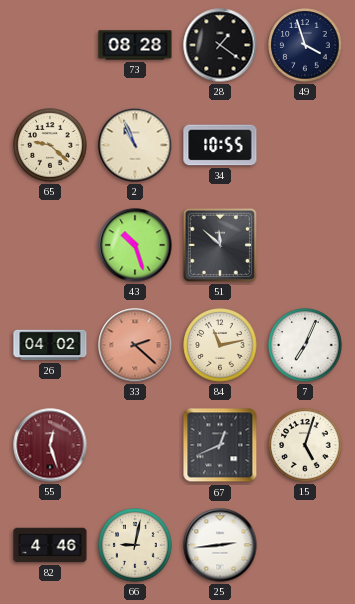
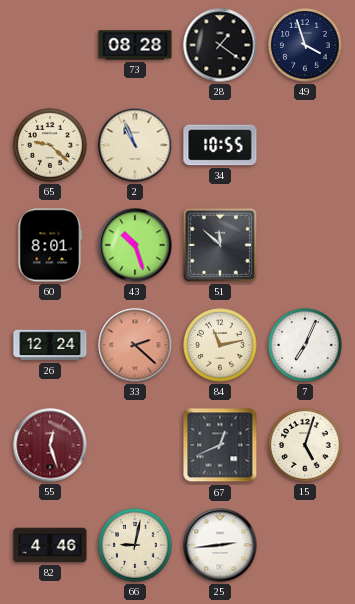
60: none -> 8:01 (50, 245)
26: 04:02 -> 12:24 (50, 345)
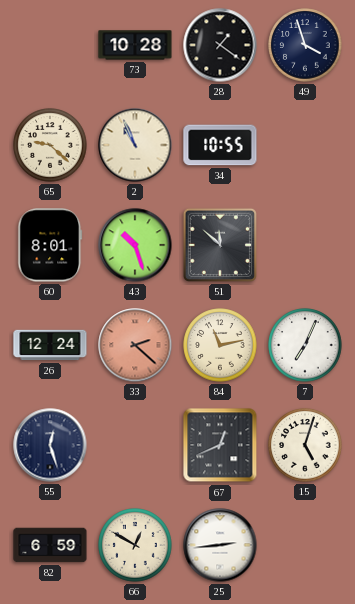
73: 08:28 -> 10:28 (135, 45)
55 dial: burgundy -> navy (50, 445)
82: 4:46 -> 6:59 (50, 545)
66: 9:02 -> 12:50 (135, 545)
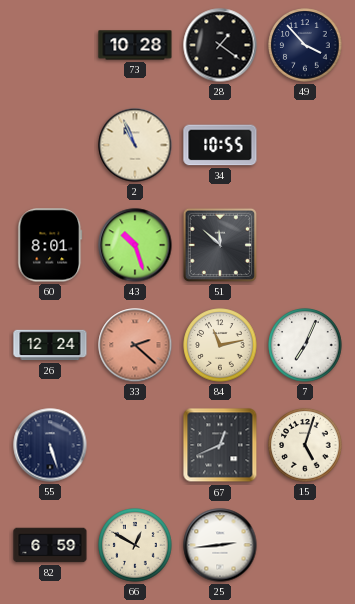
49: 3:57 -> 3:53 (305, 45)
65: 9:22 -> none (50, 145)
55: 12:27 -> 5:27 (50, 445)
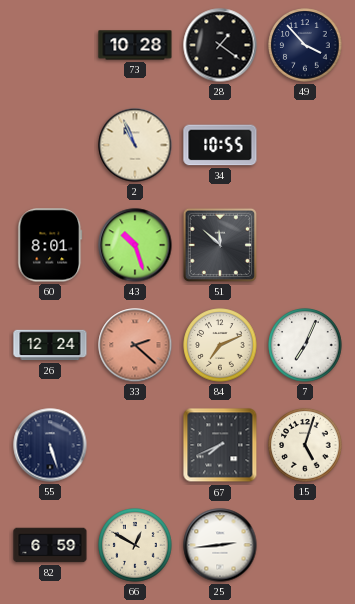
84: 11:13 -> 7:11 (220, 345)
67: 12:41 -> 7:41 (220, 445)
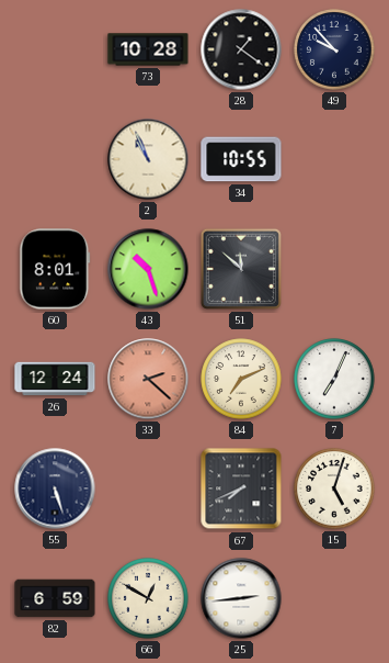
49: 3:53 -> 9:53 (334, 49)
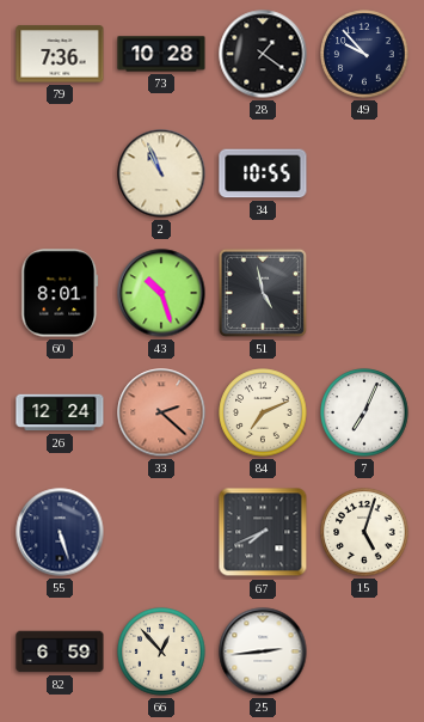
79: none -> 7:36 (60, 54)
51: 11:52 -> 4:58 (263, 293)
66: 12:50 -> 12:53 (161, 651)
